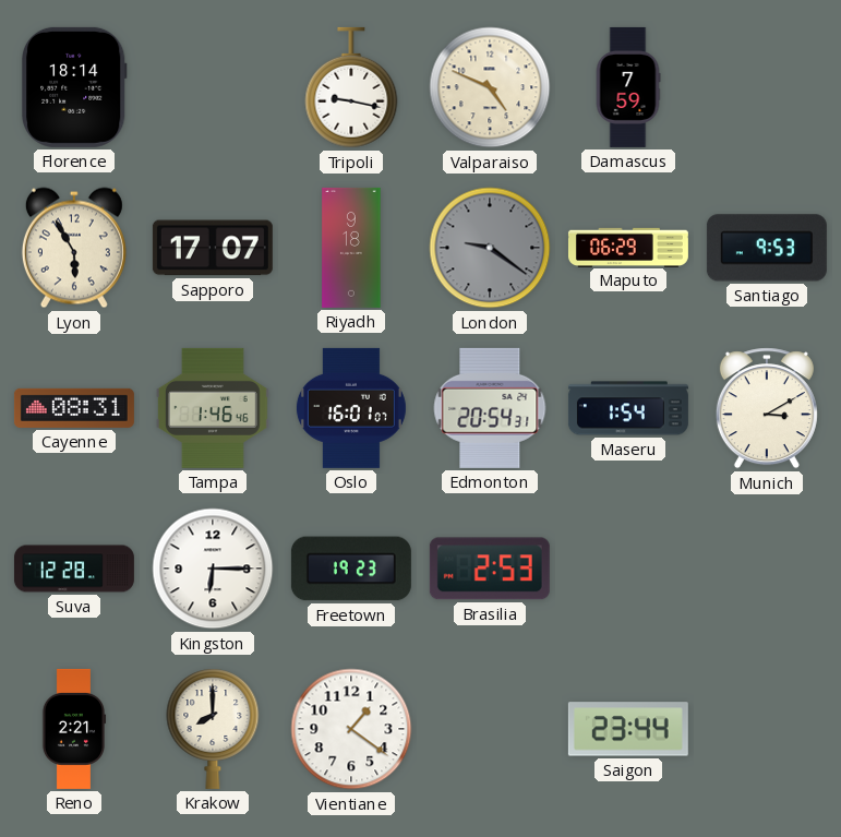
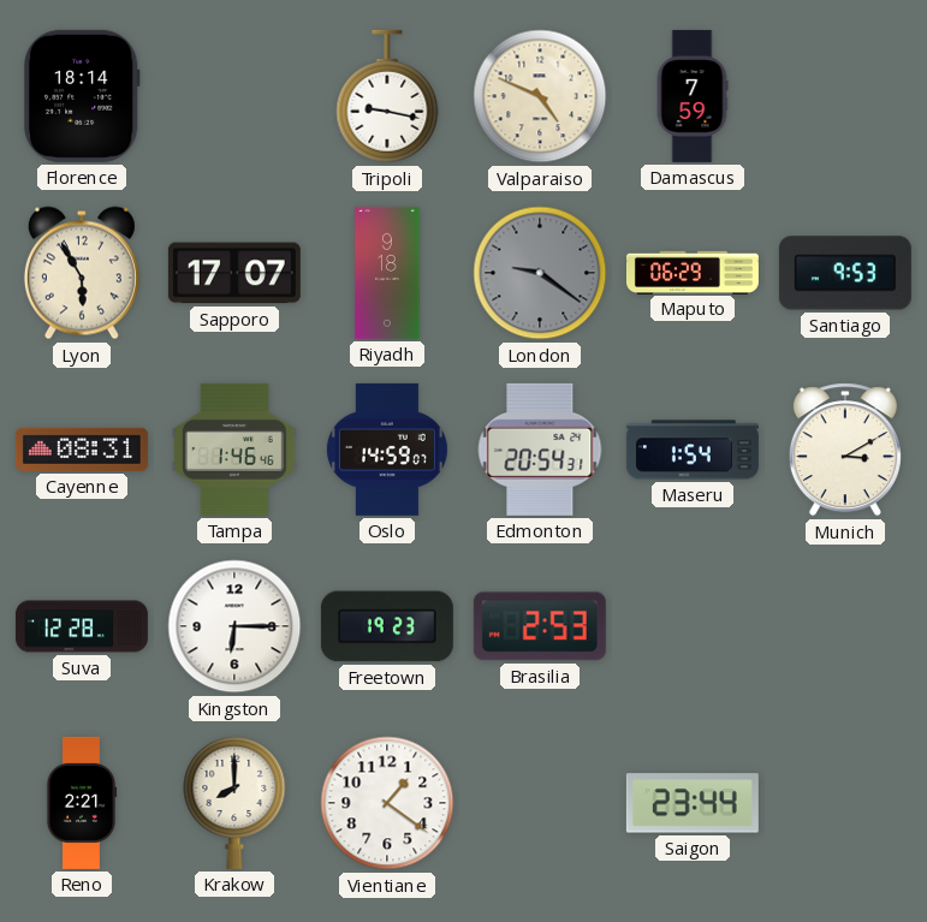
Oslo: 16:01 -> 14:59 (387, 450)
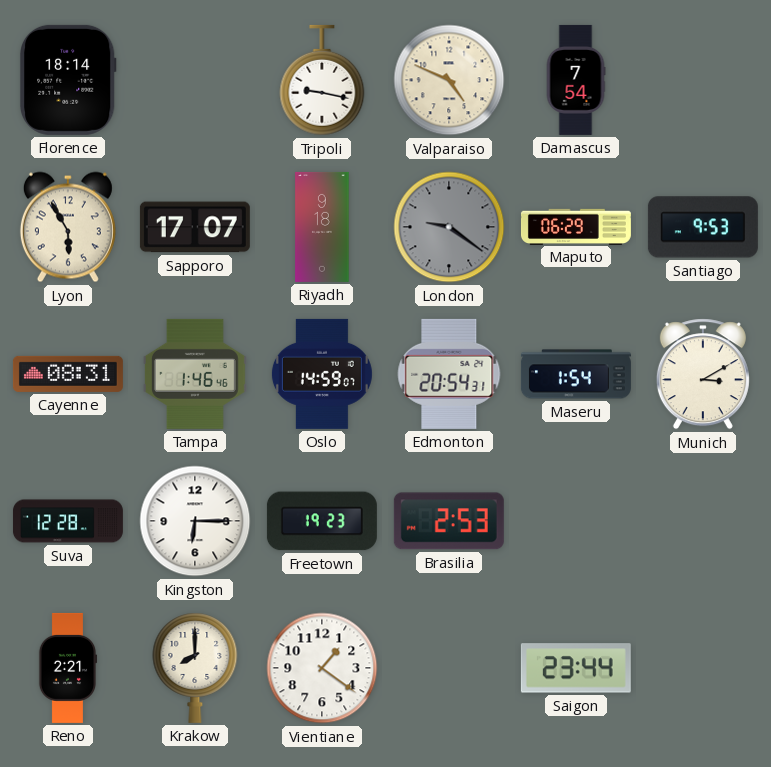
Damascus: 7:59 -> 7:54 (576, 80)
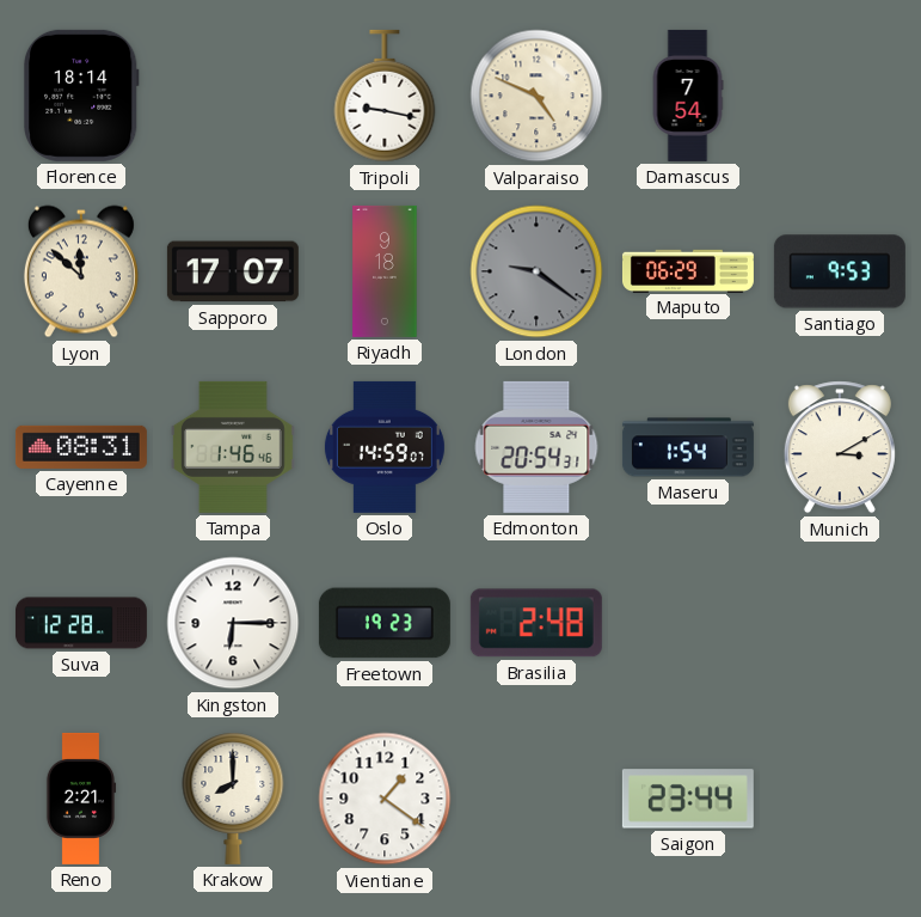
Lyon: 5:55 -> 11:52 (81, 271)
Brasilia: 2:53 -> 2:48 (536, 623)
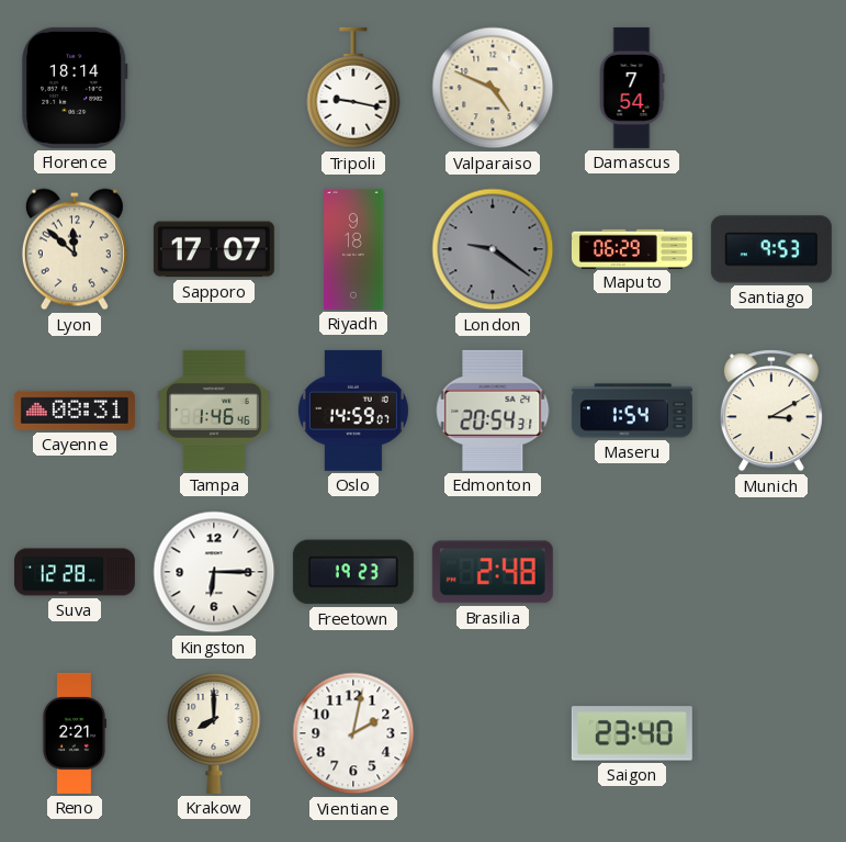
Vientiane: 1:21 -> 2:02 (353, 733)
Saigon: 23:44 -> 23:40 (632, 733)
